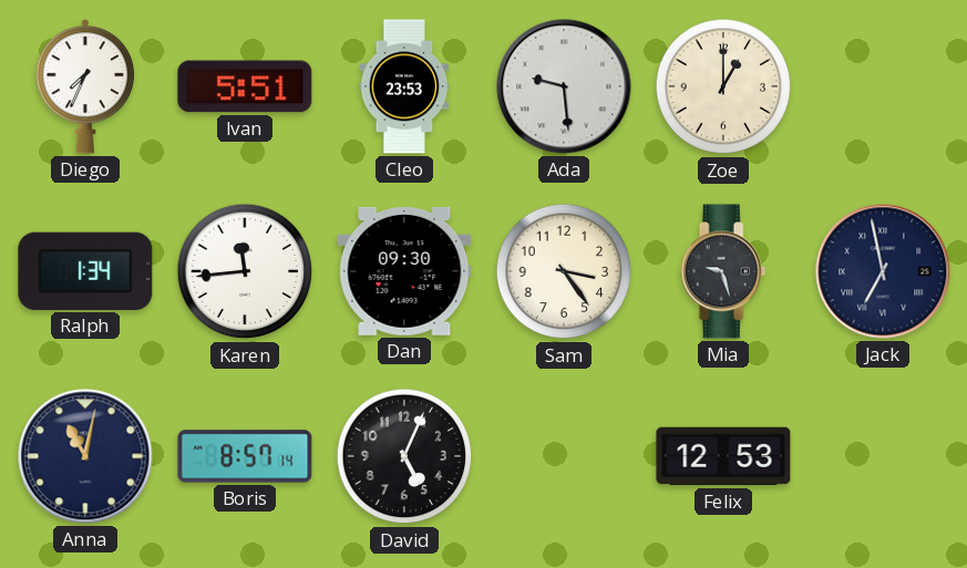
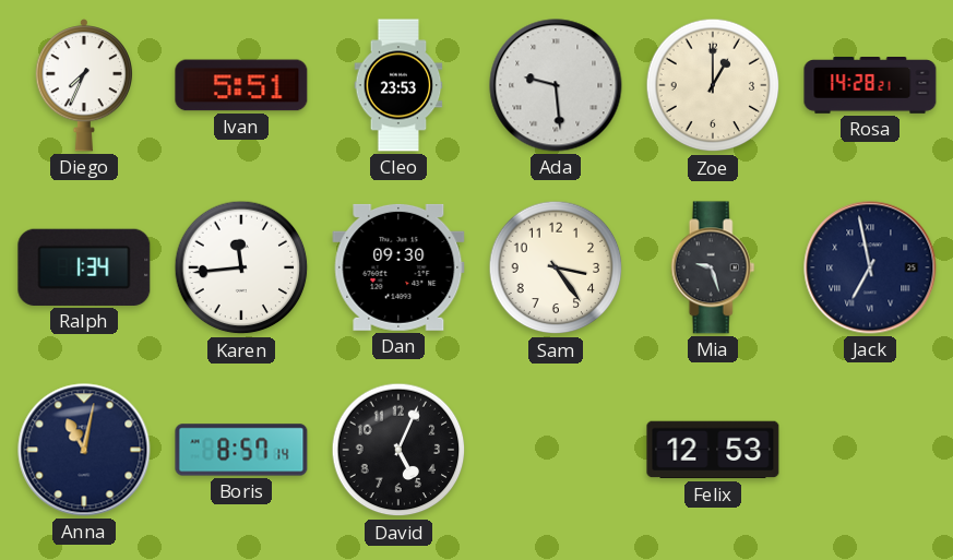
Rosa: none -> 14:28 (870, 86)
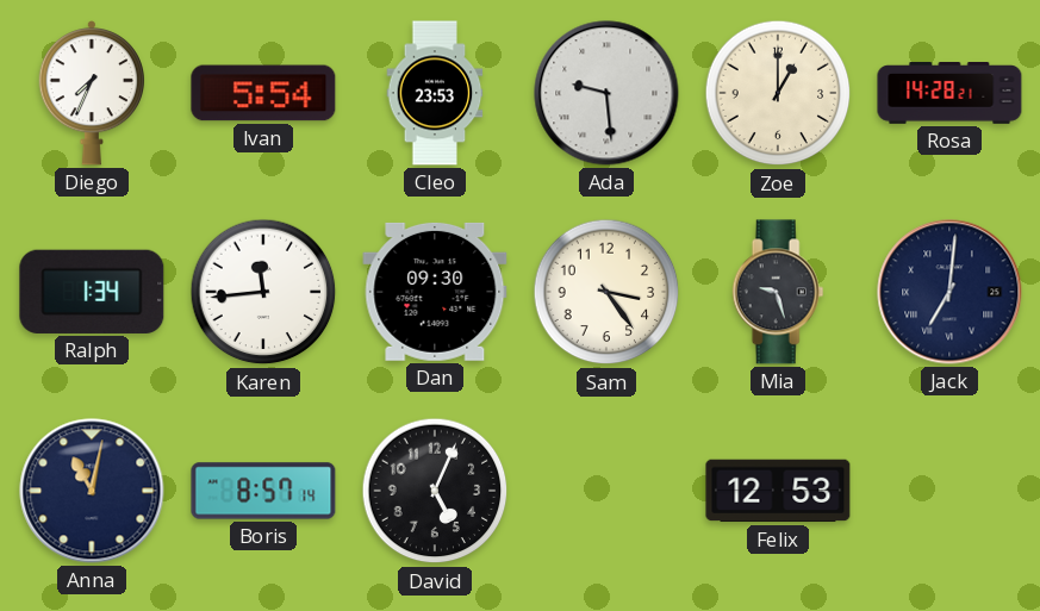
Ivan: 5:51 -> 5:54 (263, 93)
Jack: 6:58 -> 7:01 (949, 292)
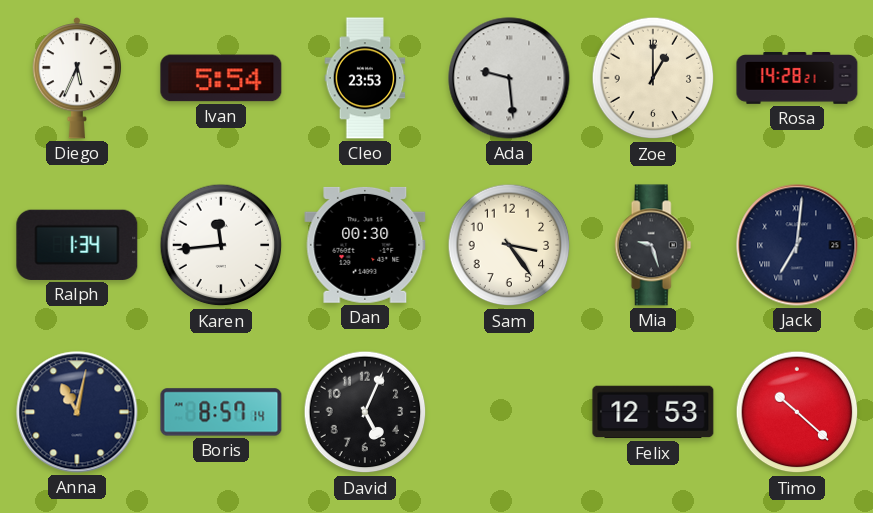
Diego: 7:34 -> 5:34 (76, 79)
Dan: 09:30 -> 00:30 (365, 245)
Timo: none -> 10:22 (797, 412)
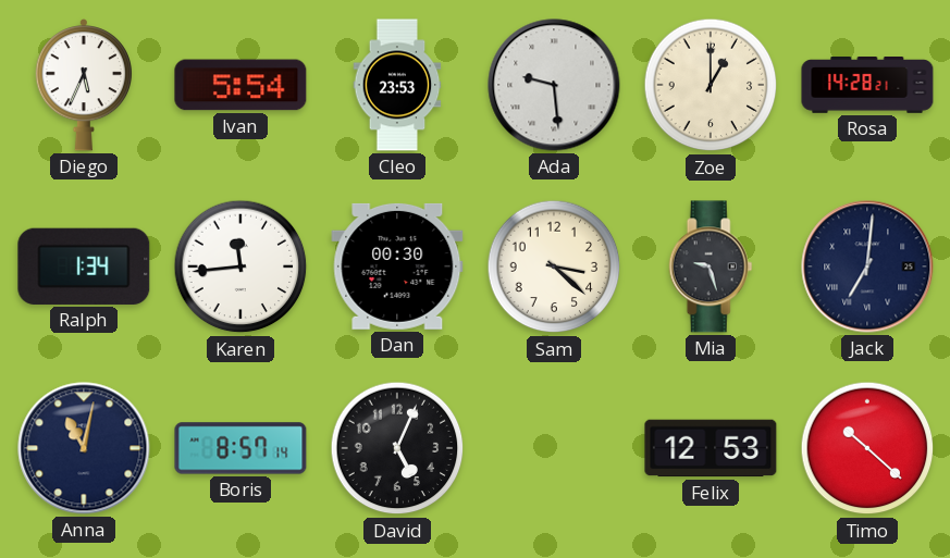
Sam: 3:24 -> 3:22 (554, 266)
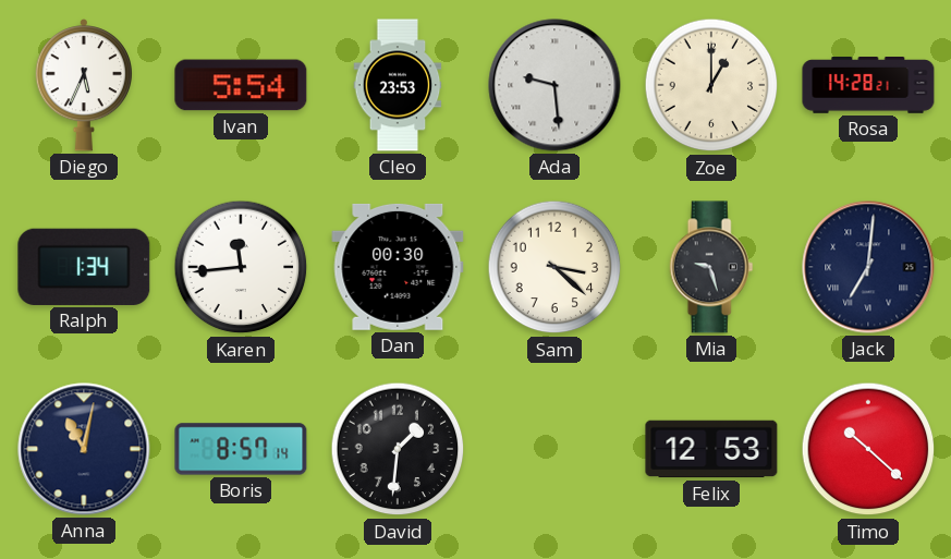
David: 5:04 -> 1:31 (398, 449)
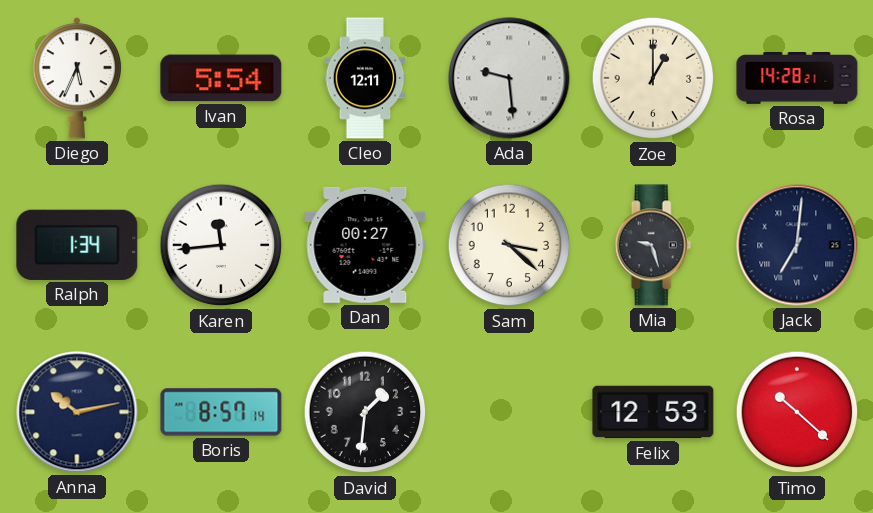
Cleo: 23:53 -> 12:11 (365, 78)
Dan: 00:30 -> 00:27 (365, 245)
Anna: 11:02 -> 10:13 (77, 412)
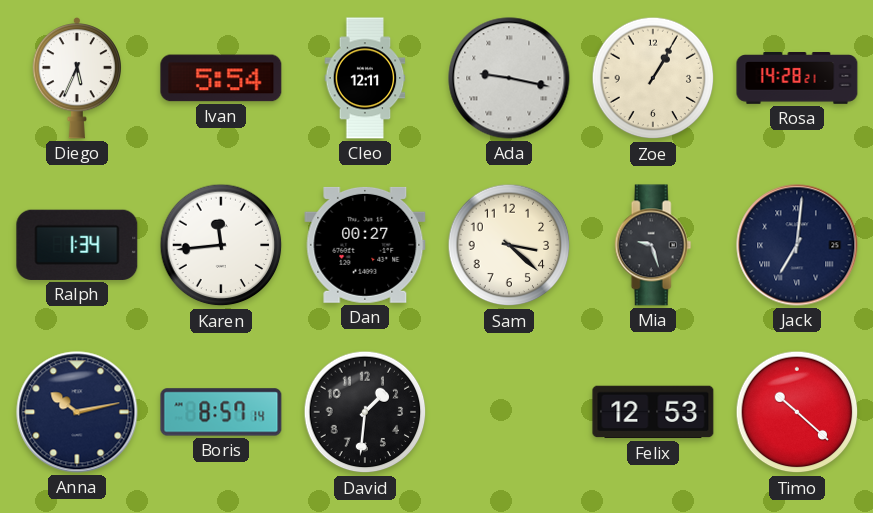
Ada: 9:29 -> 9:17 (509, 78)
Zoe: 1:00 -> 1:05 (653, 78)
